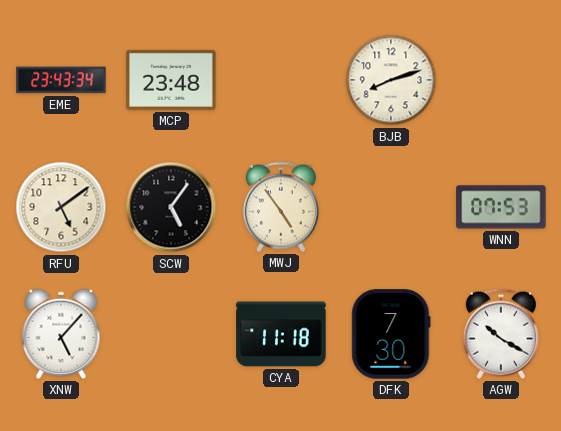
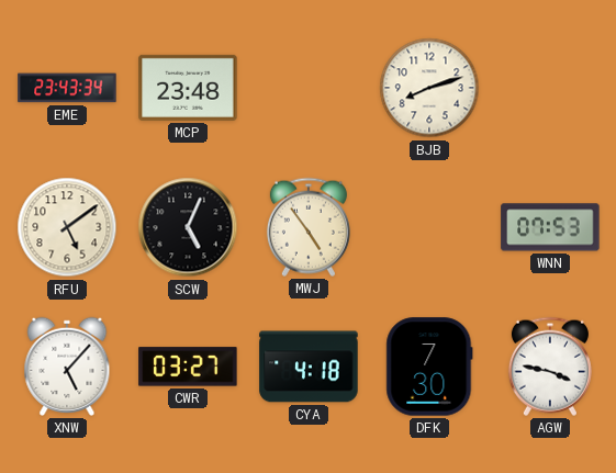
SCW: 5:06 -> 5:04 (188, 227)
CWR: none -> 03:27 (188, 367)
CYA: 11:18 -> 4:18 (309, 367)
AGW: 10:20 -> 3:47 (550, 367)
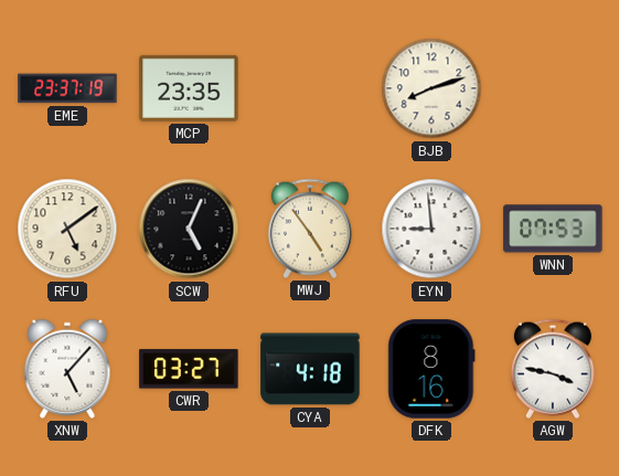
EME: 23:43 -> 23:37 (67, 88)
MCP: 23:48 -> 23:35 (189, 88)
EYN: none -> 8:59 (431, 229)
DFK: 7:30 -> 8:16 (431, 369)
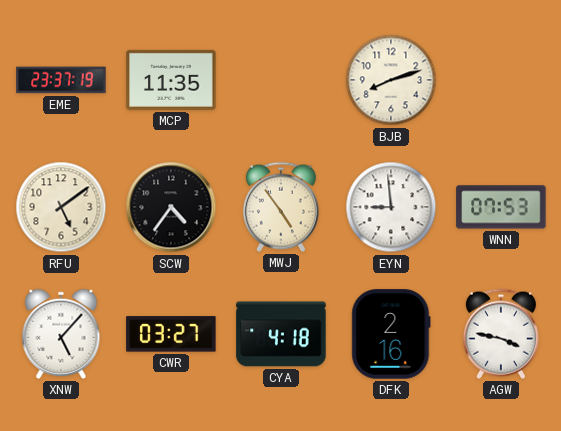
MCP: 23:35 -> 11:35 (171, 80)
SCW: 5:04 -> 4:36 (171, 207)
DFK: 8:16 -> 2:16 (391, 334)
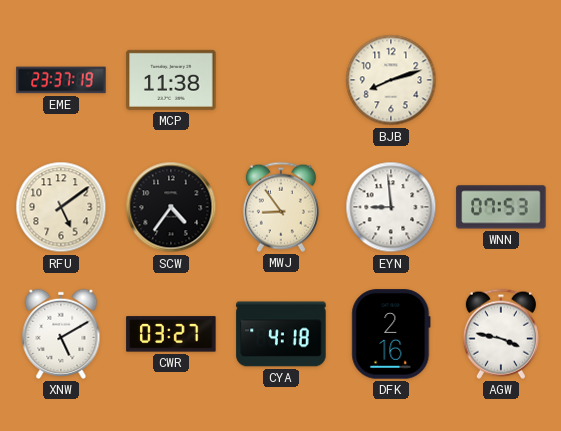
MCP: 11:35 -> 11:38 (171, 80)
MWJ: 4:54 -> 8:54 (281, 207)
XNW: 5:07 -> 5:10 (61, 334)
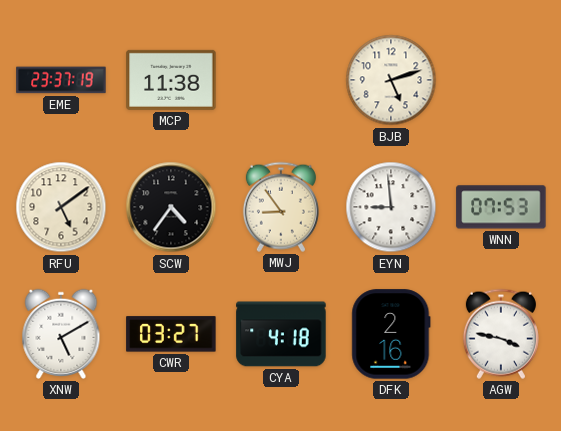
BJB: 8:12 -> 5:12 (391, 80)
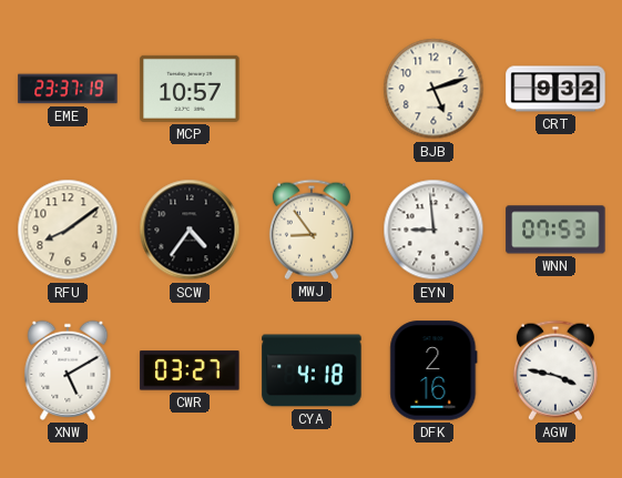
MCP: 11:38 -> 10:57 (190, 89)
CRT: none -> 9:32 (555, 89)
RFU: 5:09 -> 8:09 (68, 230)
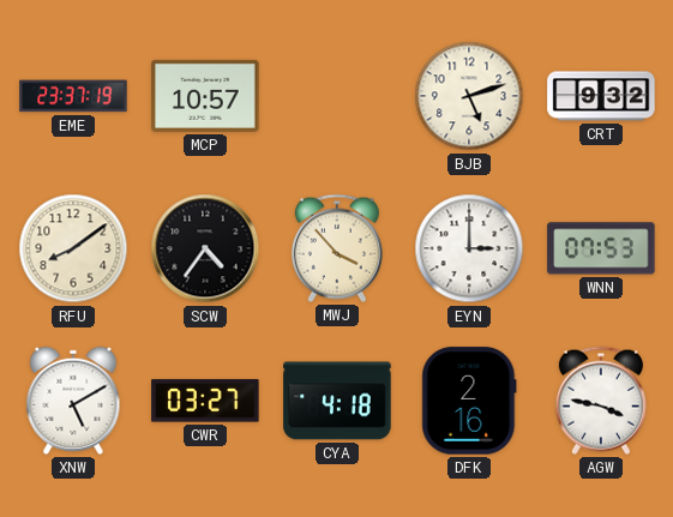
MWJ: 8:54 -> 3:53 (337, 248)
EYN: 8:59 -> 3:00 (469, 248)
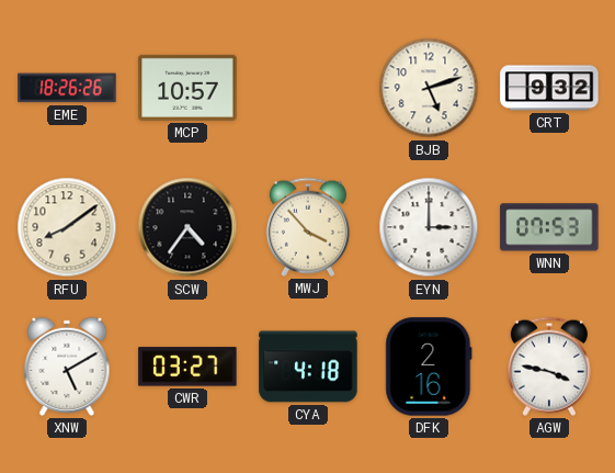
EME: 23:37 -> 18:26 (67, 88)
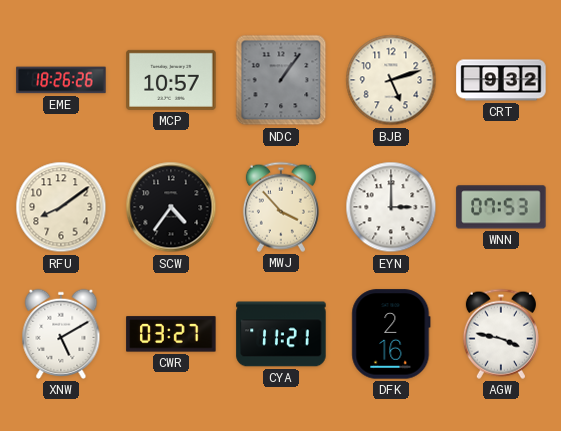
NDC: none -> 1:06 (281, 80)
CYA: 4:18 -> 11:21 (281, 334)
